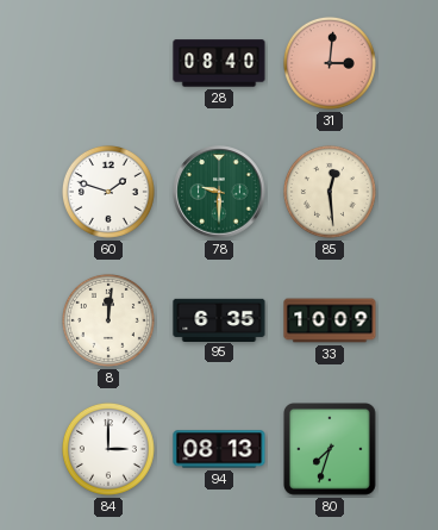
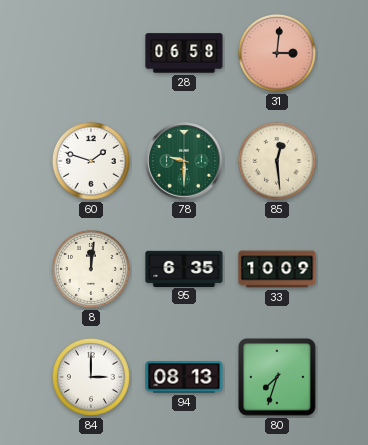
28: 08:40 -> 06:58 (184, 53)
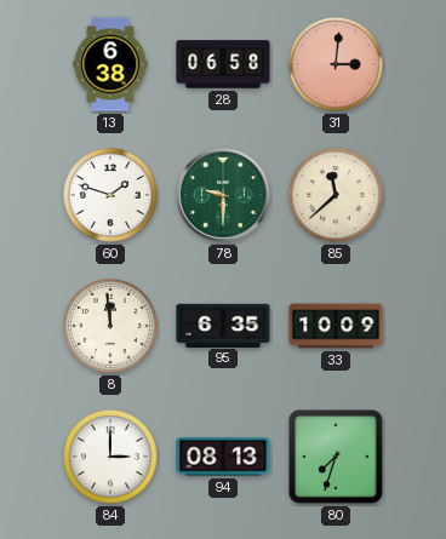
13: none -> 6:38 (110, 64)
85: 12:29 -> 11:38 (336, 195)
8: 12:01 -> 11:59 (110, 326)
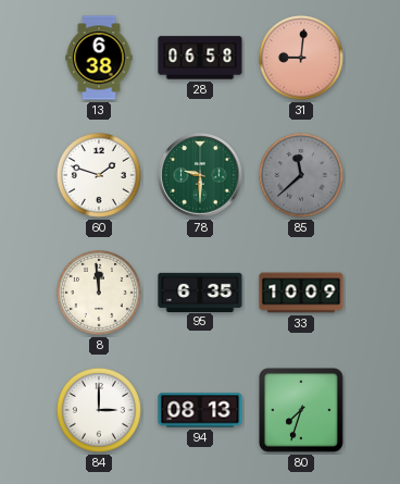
31: 3:01 -> 9:01 (301, 58)
85 dial: cream -> grey (301, 175)
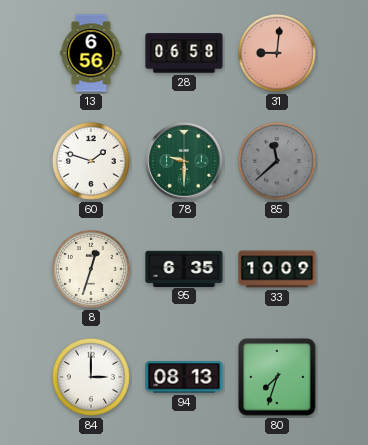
13: 6:38 -> 6:56 (91, 53)
8: 11:59 -> 12:33 (91, 269)
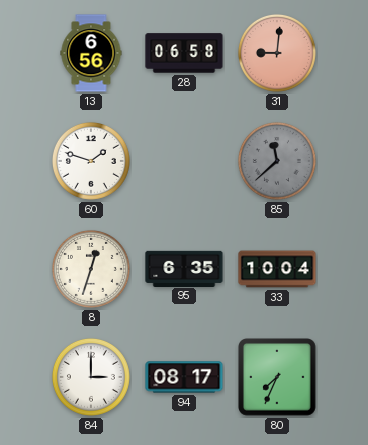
78: 9:30 -> none (184, 161)
33: 10:09 -> 10:04 (277, 269)
94: 08:13 -> 08:17 (184, 377)
80: 7:33 -> 7:34 (278, 378)
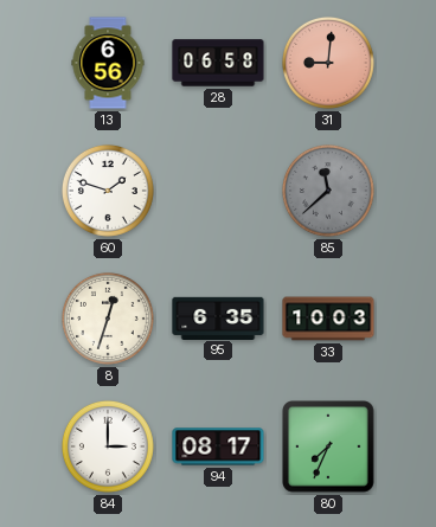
33: 10:04 -> 10:03 (328, 319)
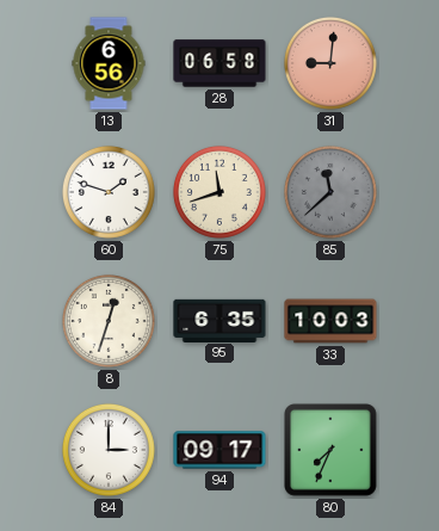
75: none -> 11:42 (219, 192)
94: 08:17 -> 09:17 (219, 450)
